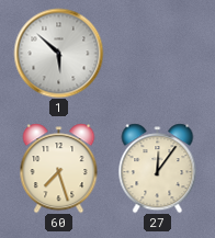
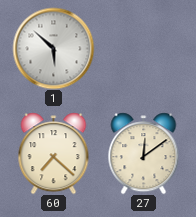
60: 7:27 -> 7:22 (54, 153)
27: 12:06 -> 12:09 (144, 153)
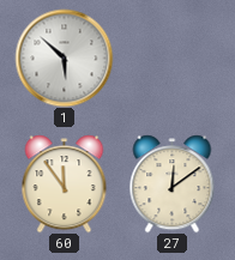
60: 7:22 -> 11:54 (65, 183)
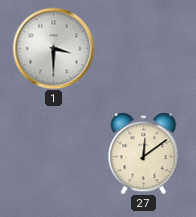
1: 5:52 -> 3:30 (53, 48)
60: 11:54 -> none (65, 183)
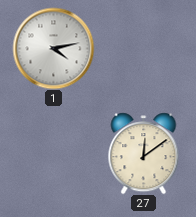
1: 3:30 -> 4:13 (53, 48)
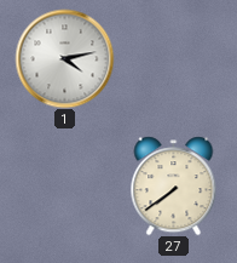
27: 12:09 -> 7:39 (174, 185)
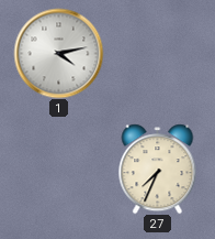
27: 7:39 -> 7:34 (158, 169)
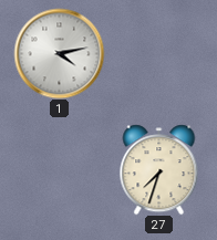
27: 7:34 -> 7:33 (159, 169)
